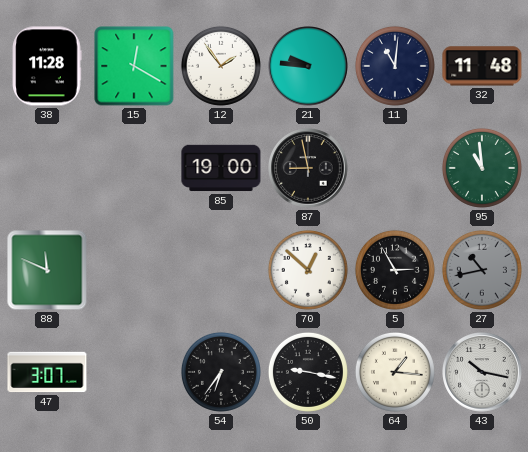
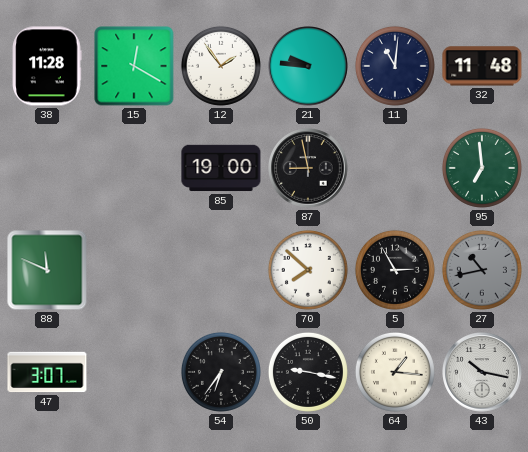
95: 10:59 -> 6:59 (482, 168)
70: 12:52 -> 7:52 (308, 270)
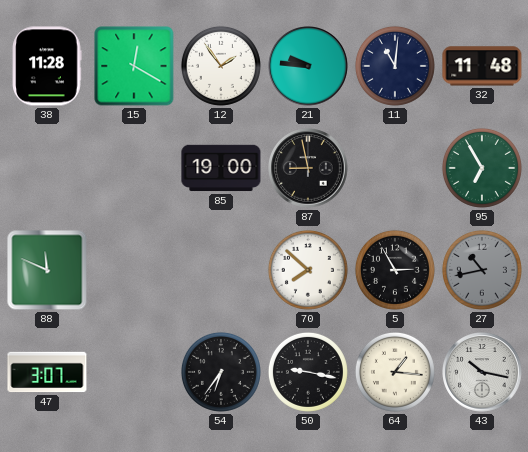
95: 6:59 -> 6:55 (482, 168)
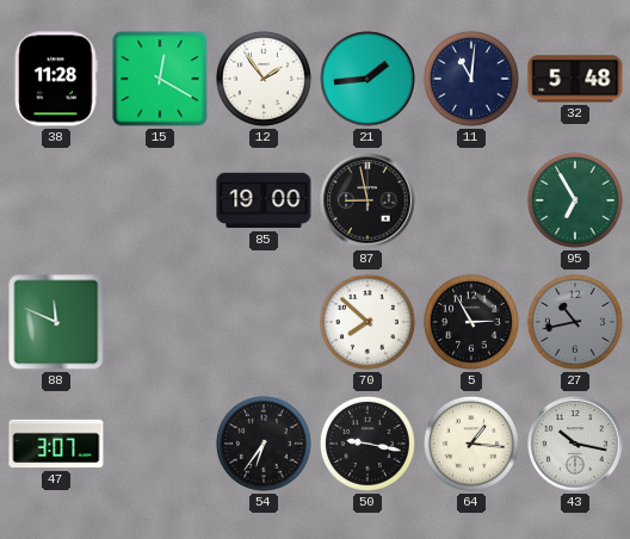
21: 9:46 -> 1:44 (367, 79)
32: 11:48 -> 5:48 (575, 79)
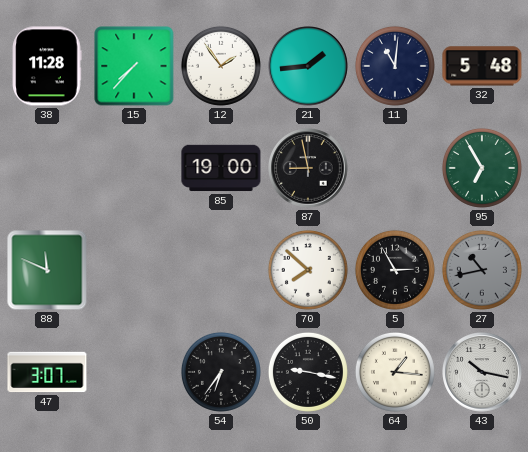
15: 12:20 -> 7:37 (134, 66)
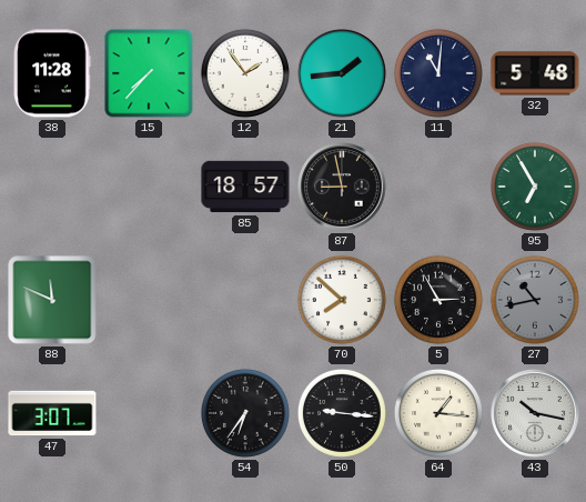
85: 19:00 -> 18:57 (245, 187)
50: 9:17 -> 9:16 (342, 413)
